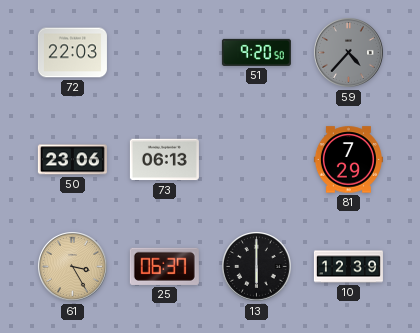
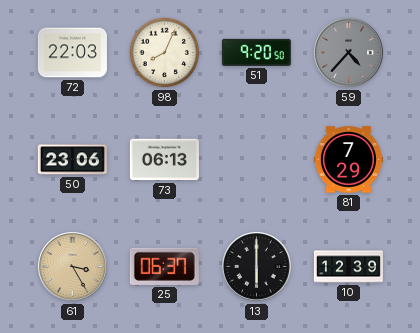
98: none -> 8:04 (165, 53)
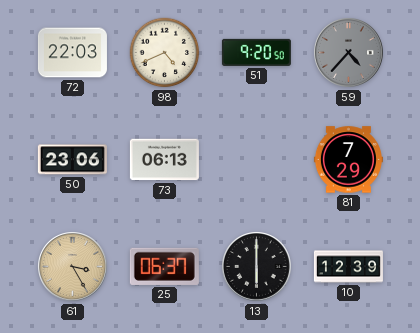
98: 8:04 -> 4:41 (165, 53)
